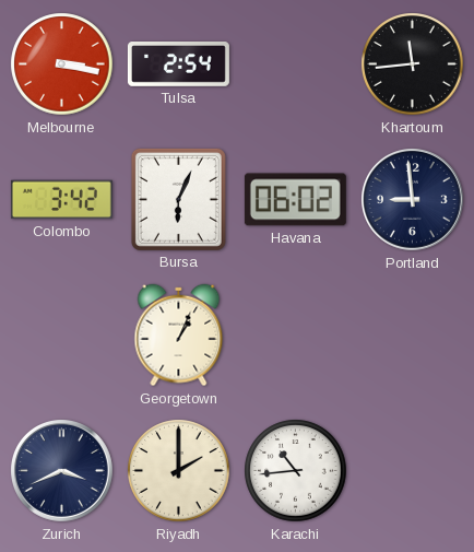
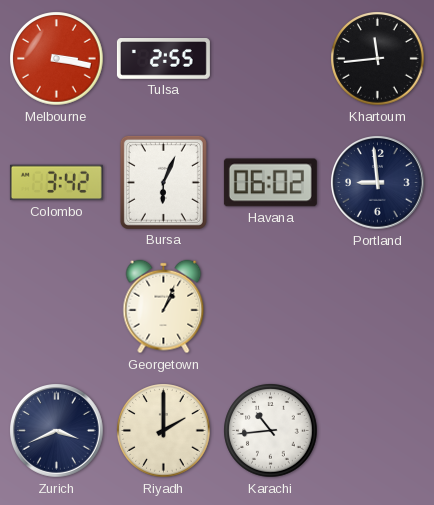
Tulsa: 2:54 -> 2:55 (163, 59)
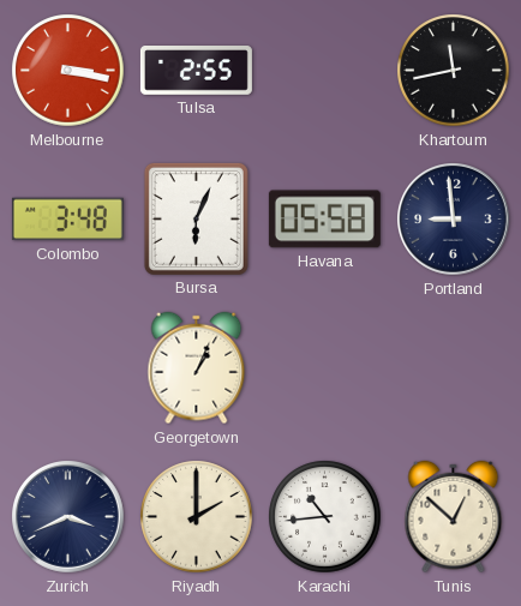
Khartoum: 11:44 -> 11:43 (454, 71)
Colombo: 3:42 -> 3:48 (67, 220)
Havana: 06:02 -> 05:58 (324, 220)
Tunis: none -> 12:52 (454, 517)
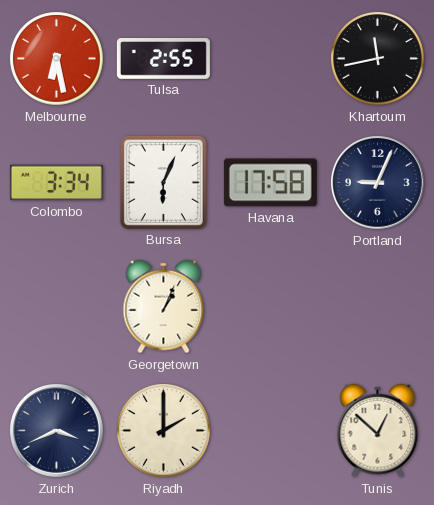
Melbourne: 3:17 -> 6:28 (57, 59)
Colombo: 3:48 -> 3:34 (56, 183)
Havana: 05:58 -> 17:58 (270, 183)
Portland: 8:59 -> 9:04 (378, 183)
Karachi: 10:44 -> none (325, 517)
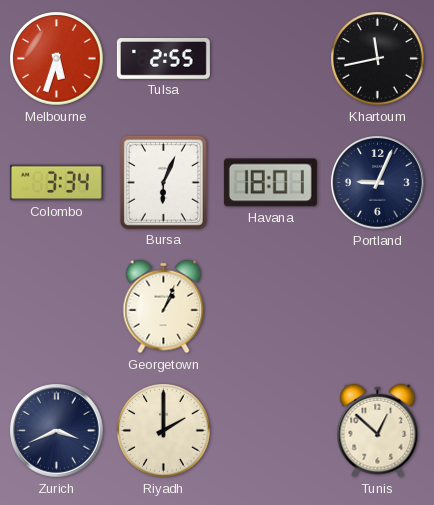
Melbourne: 6:28 -> 5:33 (57, 59)
Havana: 17:58 -> 18:01 (270, 183)
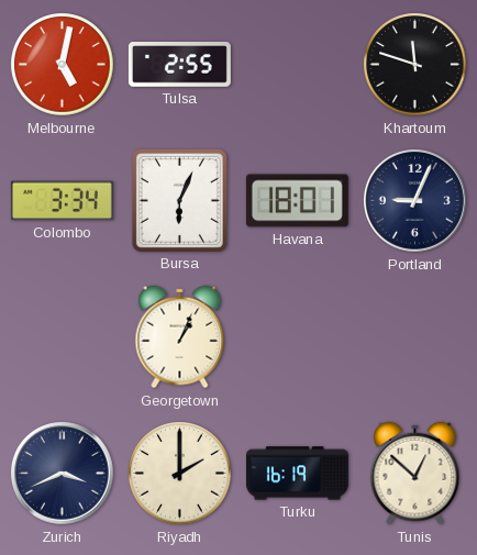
Melbourne: 5:33 -> 5:02 (63, 65)
Khartoum: 11:43 -> 11:48 (415, 65)
Turku: none -> 16:19 (297, 474)
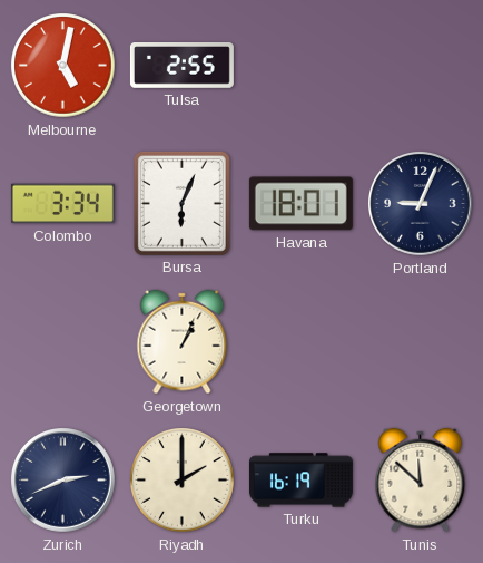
Khartoum: 11:48 -> none (415, 65)
Zurich: 3:41 -> 2:41 (63, 481)
Tunis: 12:52 -> 11:52 (421, 481)
